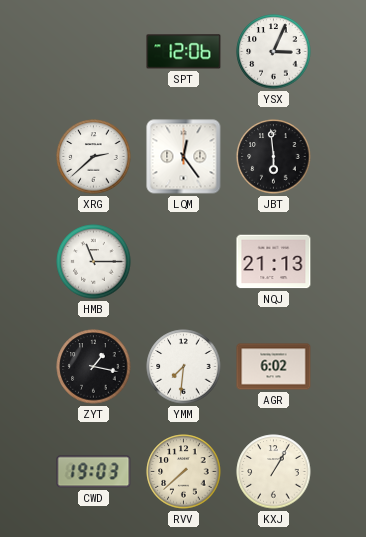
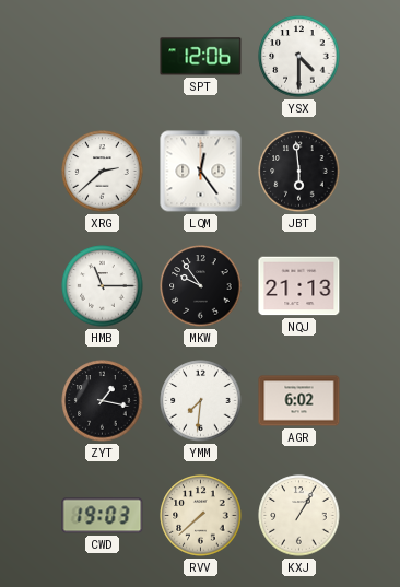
YSX: 3:04 -> 4:30 (299, 57)
MKW: none -> 9:54 (201, 286)
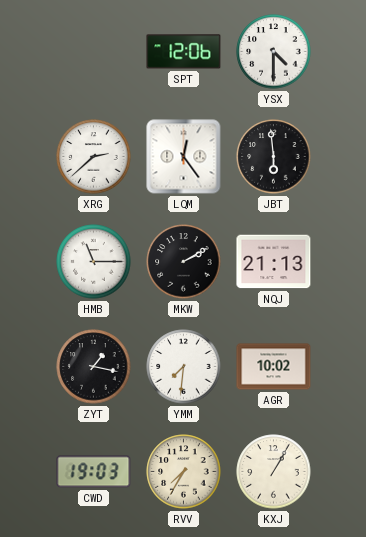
MKW: 9:54 -> 2:10 (184, 262)
AGR: 6:02 -> 10:02 (274, 367)
RVV: 7:38 -> 7:35 (184, 472)
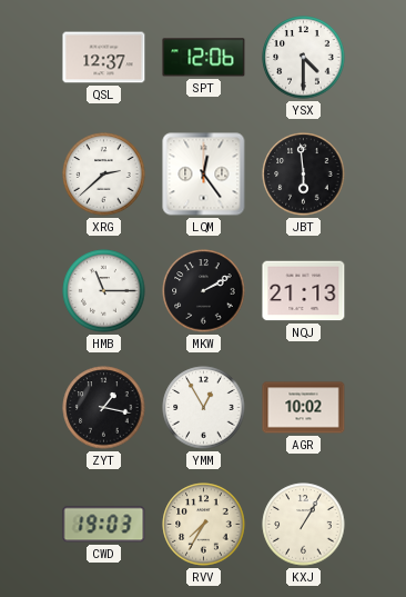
QSL: none -> 12:37 (104, 58)
YMM: 7:31 -> 12:55 (204, 408)
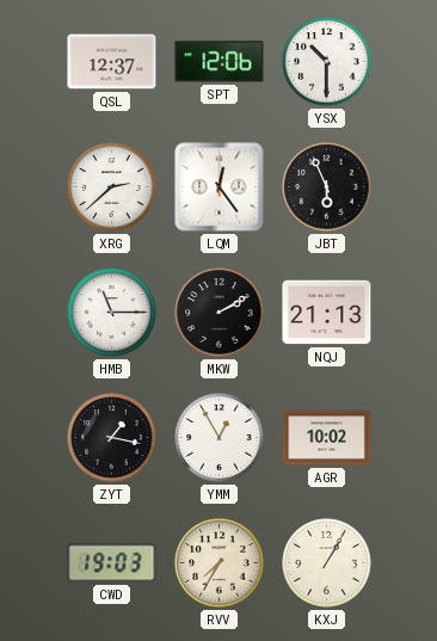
YSX: 4:30 -> 10:30 (327, 62)
JBT: 5:59 -> 5:56 (327, 187)
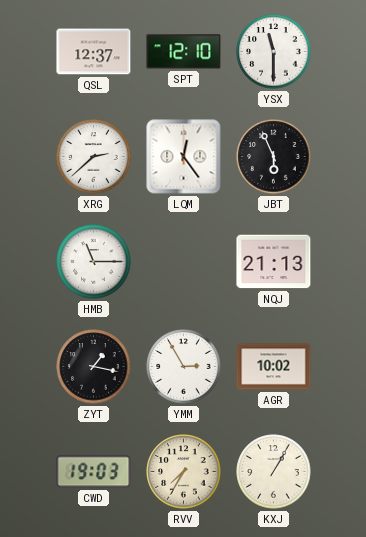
SPT: 12:06 -> 12:10 (184, 52)
YSX: 10:30 -> 11:30 (274, 52)
MKW: 2:10 -> none (220, 313)
YMM: 12:55 -> 2:55 (184, 367)
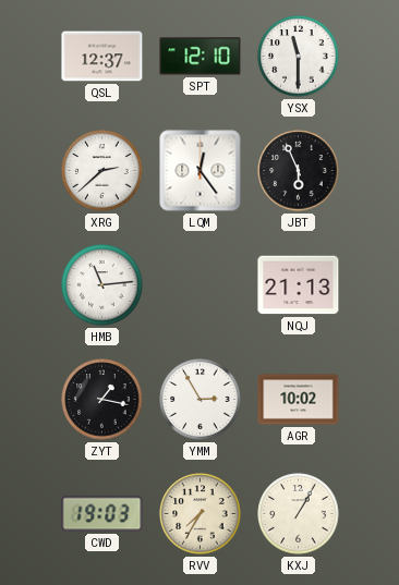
HMB: 11:15 -> 11:14 (102, 285)
